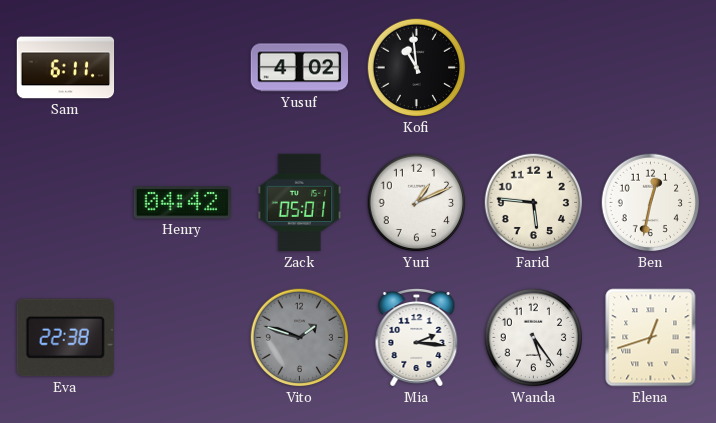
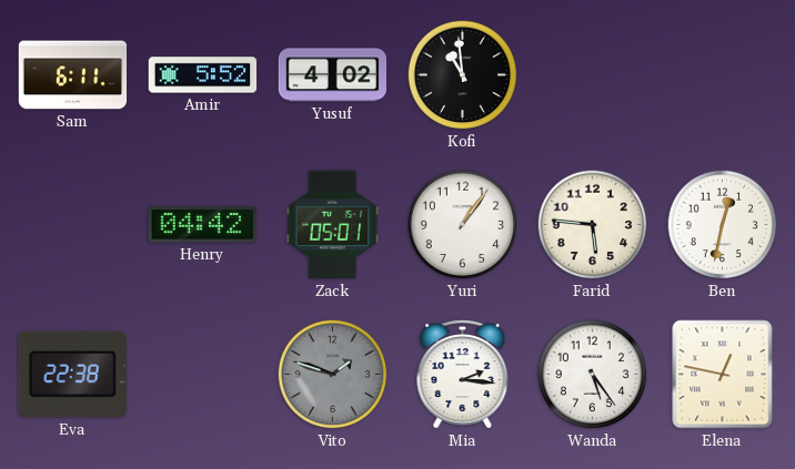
Amir: none -> 5:52 (203, 75)
Yuri: 1:11 -> 1:06 (463, 225)
Elena: 12:42 -> 12:47 (723, 375)
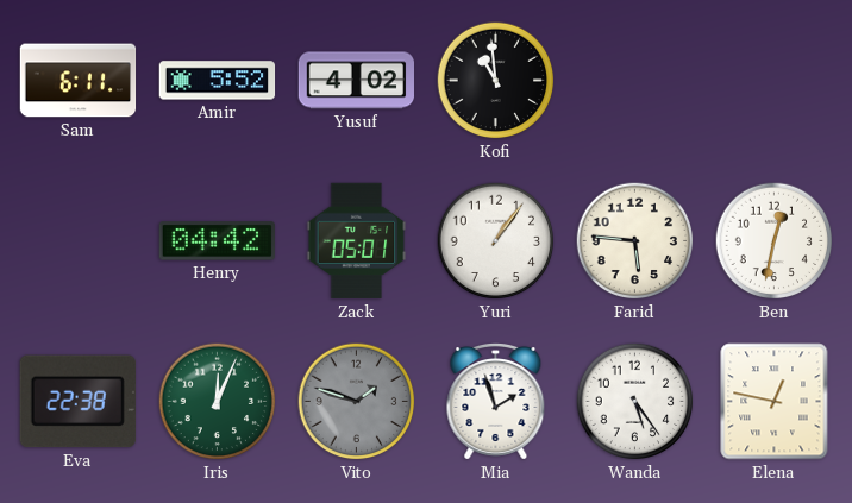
Iris: none -> 12:04 (218, 402)
Mia: 2:16 -> 1:57 (496, 402)
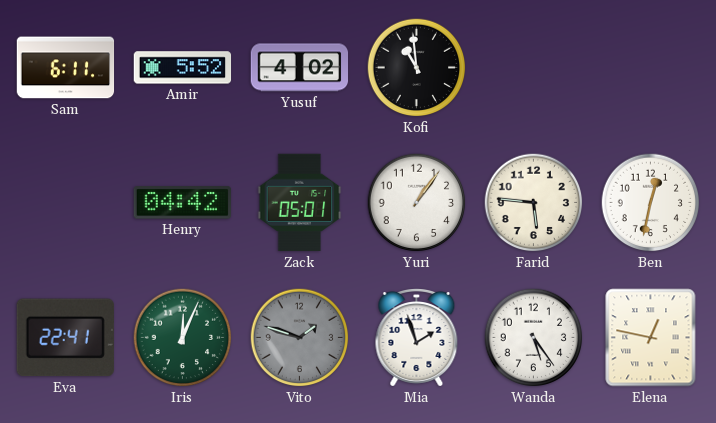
Eva: 22:38 -> 22:41 (65, 338)
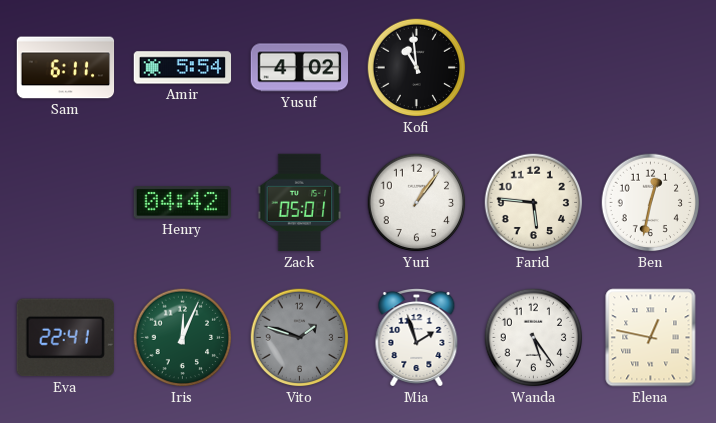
Amir: 5:52 -> 5:54 (183, 68)
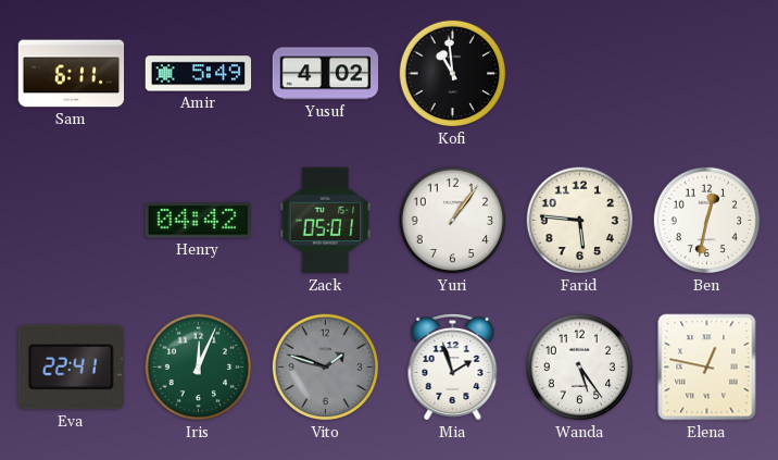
Amir: 5:54 -> 5:49 (199, 74)
